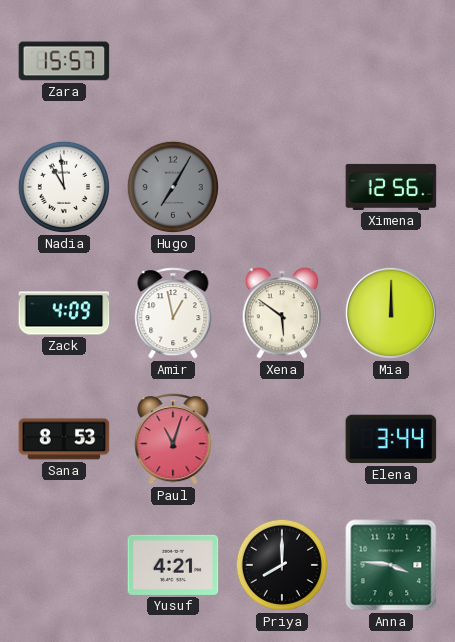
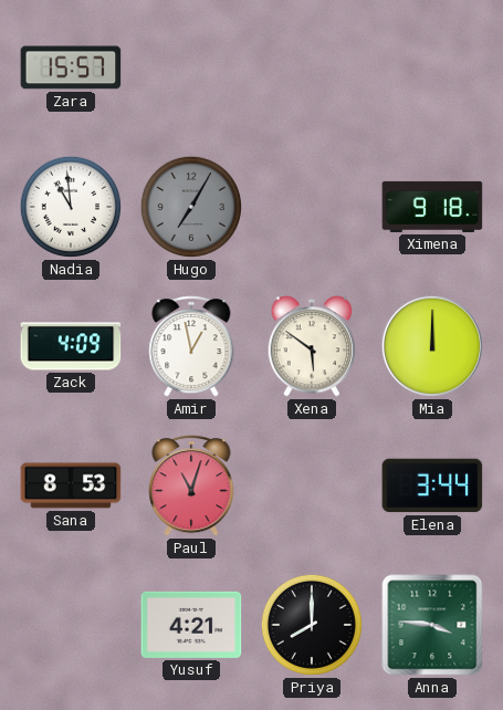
Ximena: 12:56 -> 9:18 (432, 207)
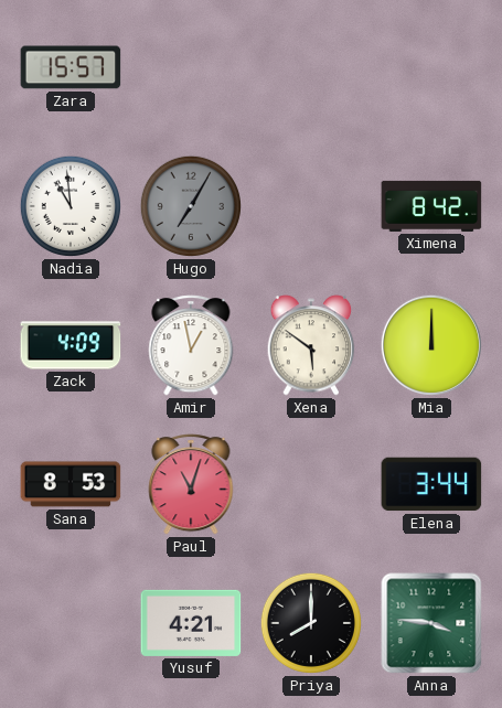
Ximena: 9:18 -> 8:42 (431, 206)
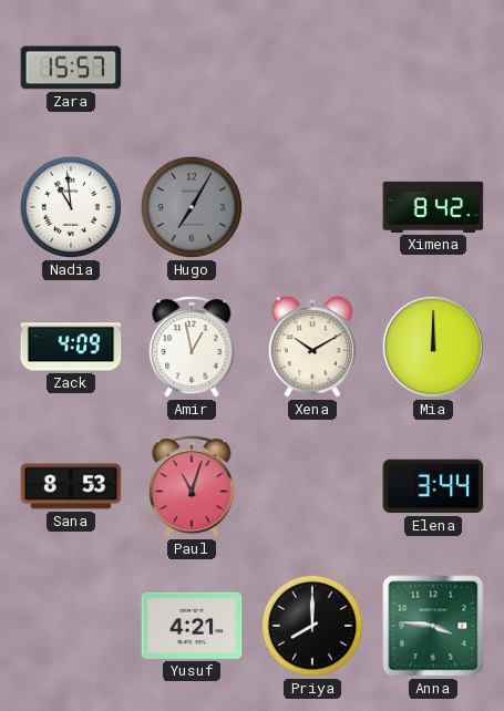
Xena: 5:51 -> 10:10 (312, 347)
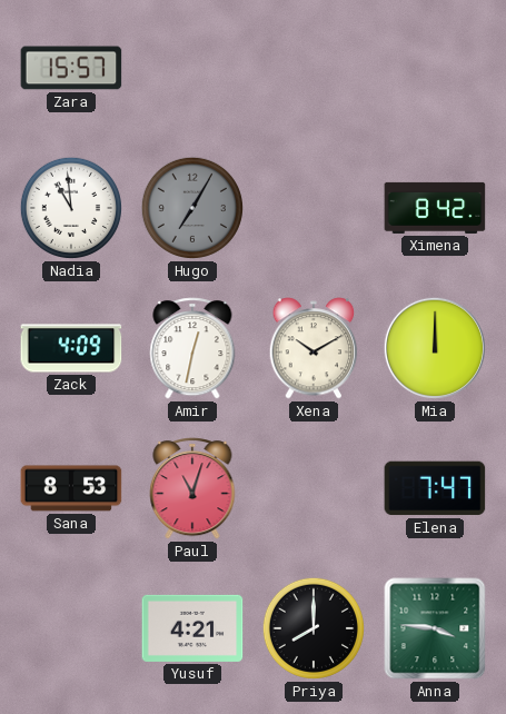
Amir: 12:58 -> 12:32 (192, 348)
Elena: 3:44 -> 7:47 (435, 488)
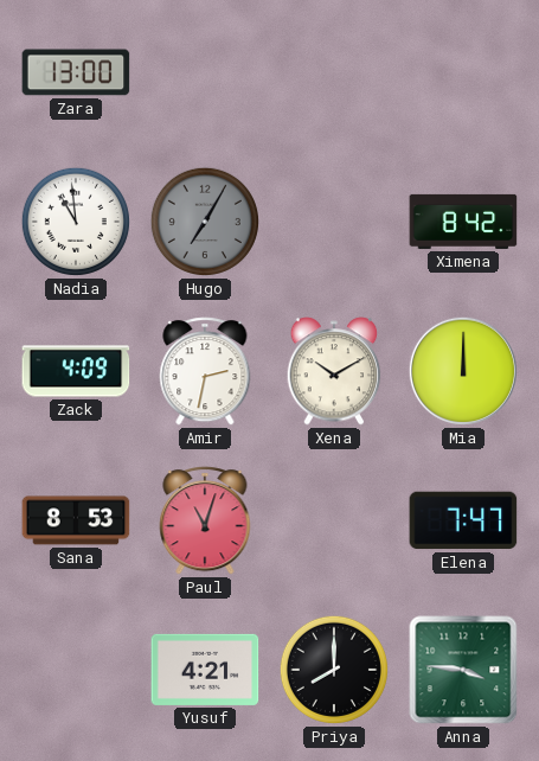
Zara: 15:57 -> 13:00 (76, 72)
Amir: 12:32 -> 2:32 (205, 371)
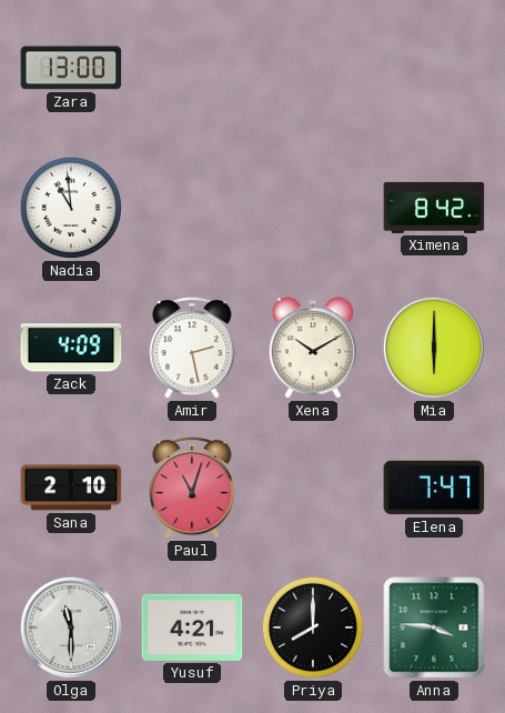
Hugo: 7:05 -> none (205, 222)
Amir: 2:32 -> 2:28 (192, 348)
Mia: 12:00 -> 6:00 (434, 348)
Sana: 8:53 -> 2:10 (71, 488)
Olga: none -> 11:30 (71, 627)
